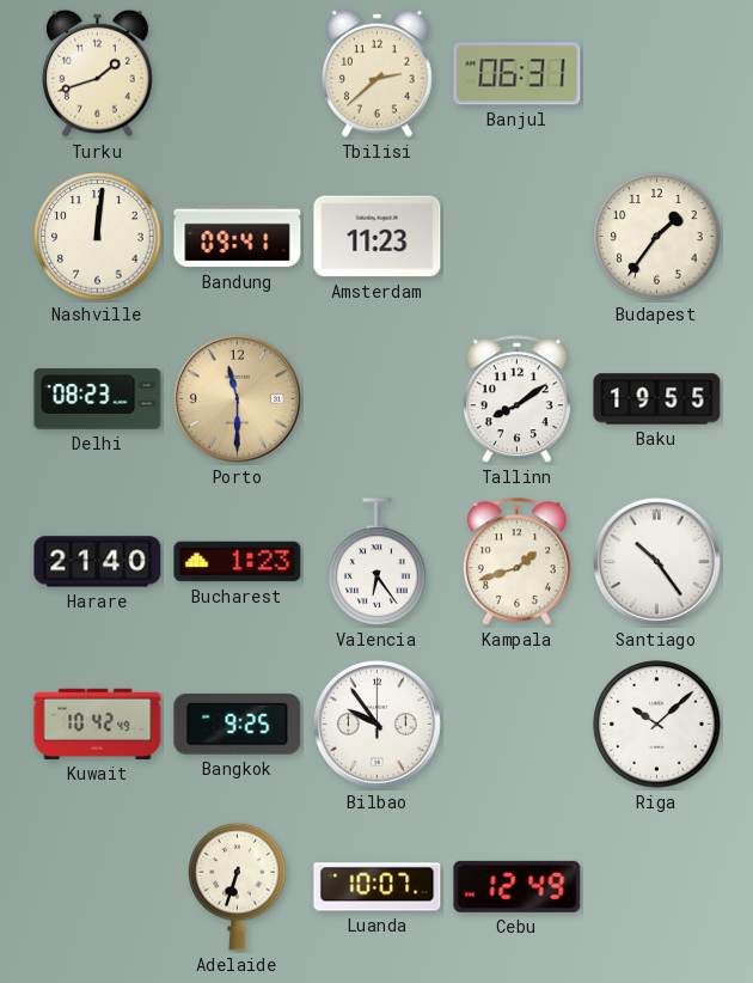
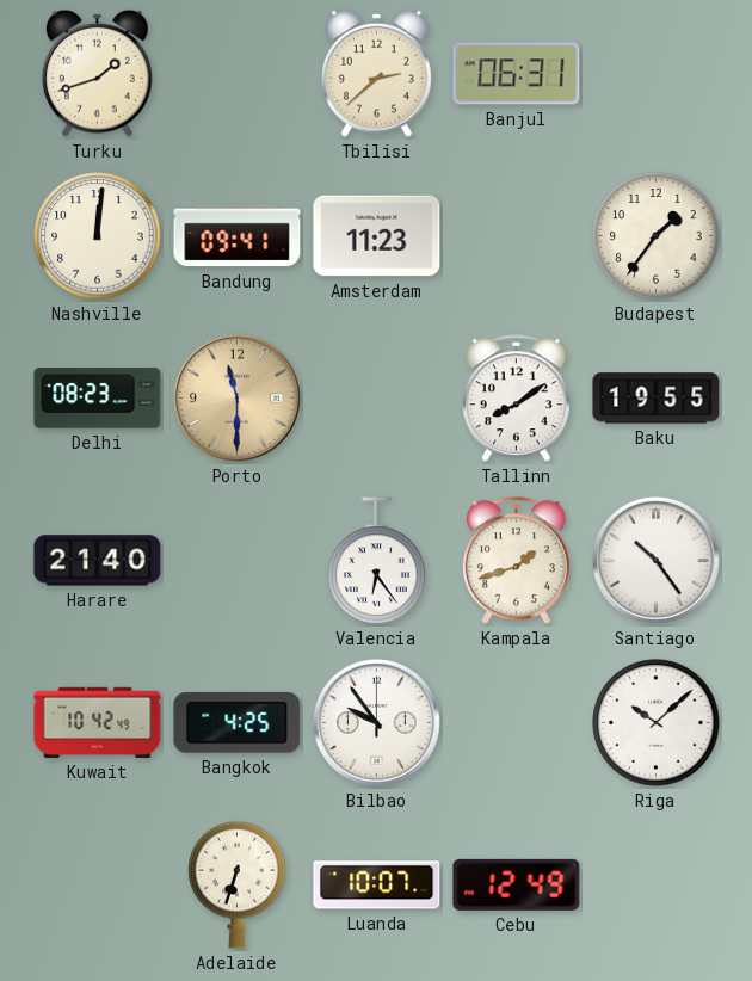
Bucharest: 1:23 -> none (238, 562)
Bangkok: 9:25 -> 4:25 (238, 722)
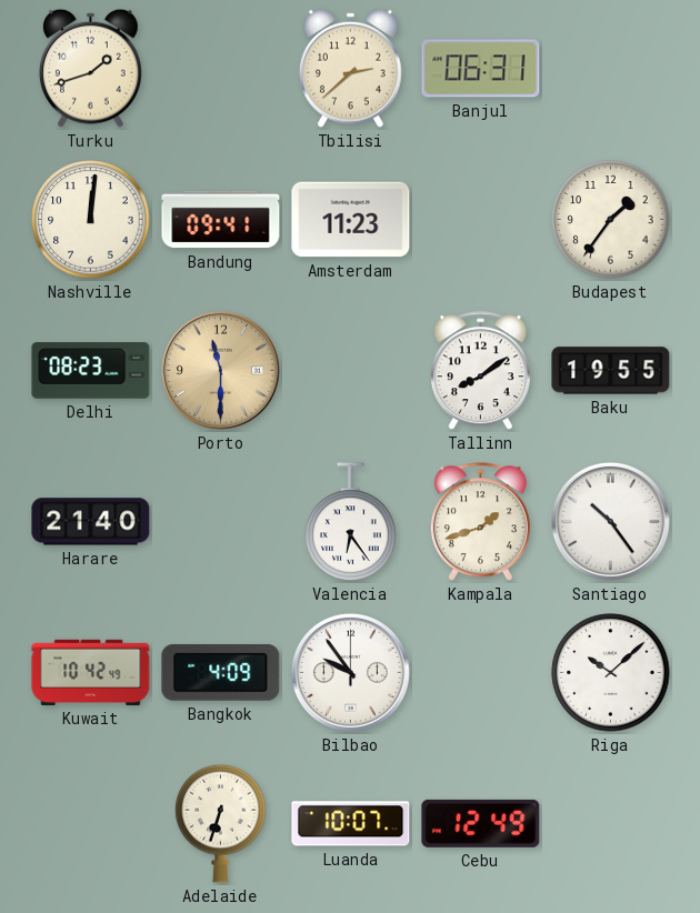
Bangkok: 4:25 -> 4:09 (221, 672)
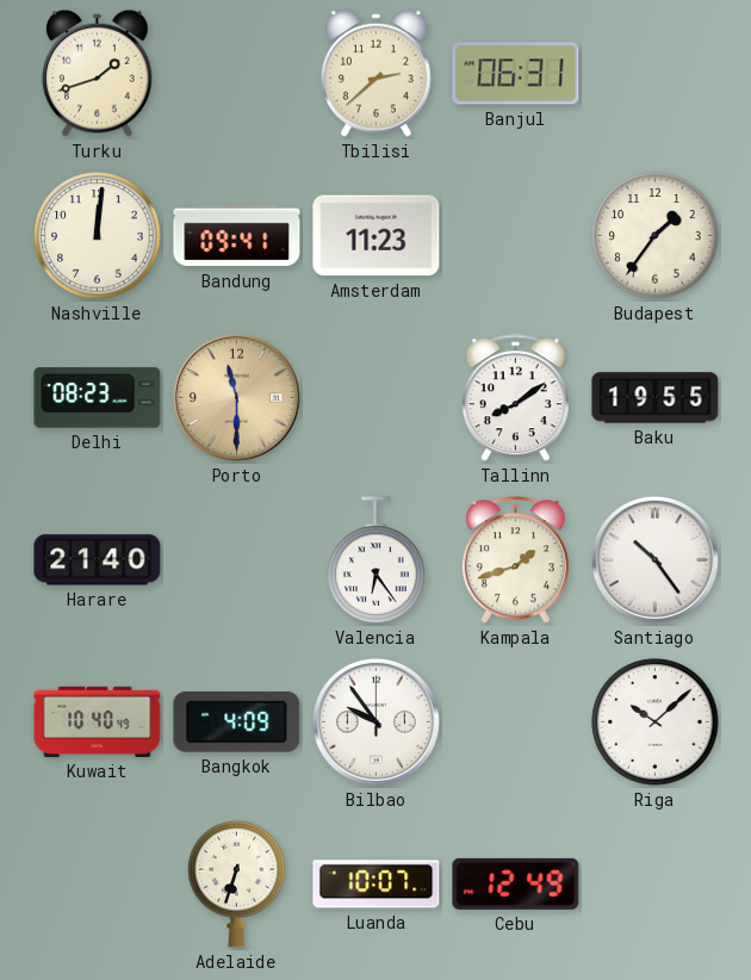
Kuwait: 10:42 -> 10:40 (98, 721)
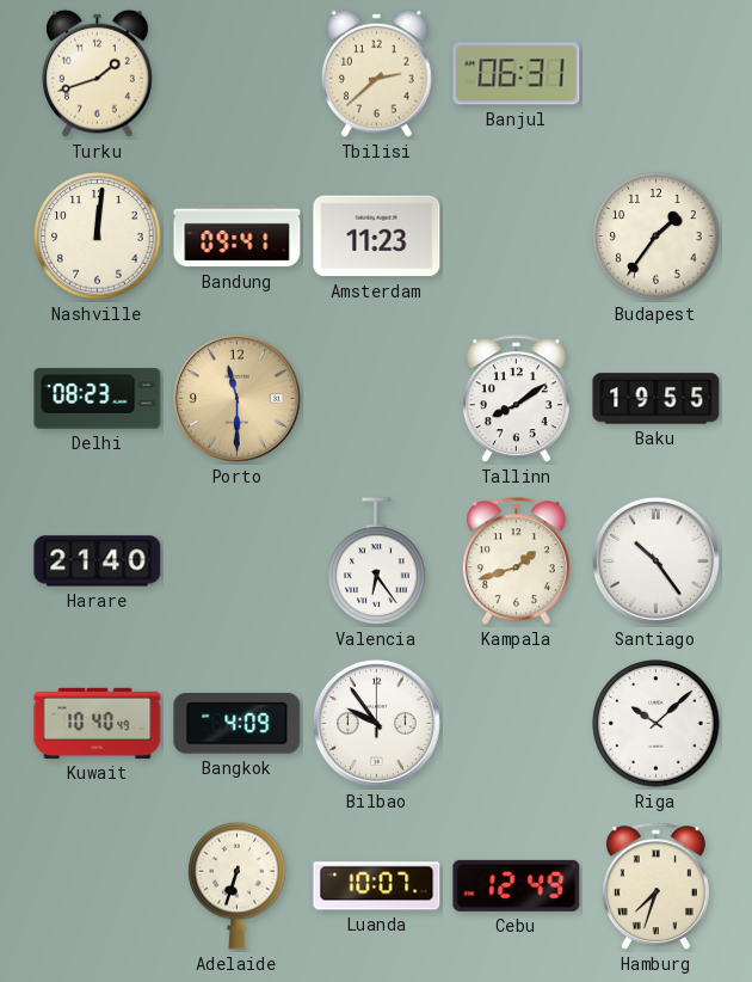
Hamburg: none -> 7:33 (655, 886)
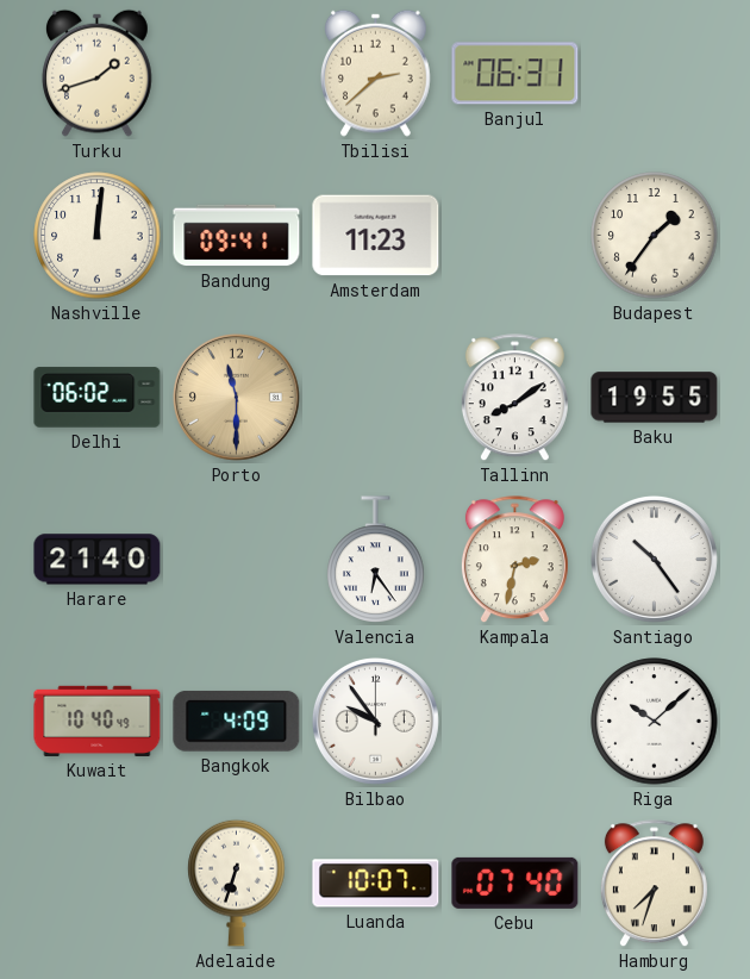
Delhi: 08:23 -> 06:02 (98, 398)
Kampala: 1:42 -> 2:32 (514, 560)
Cebu: 12:49 -> 07:40 (515, 883)
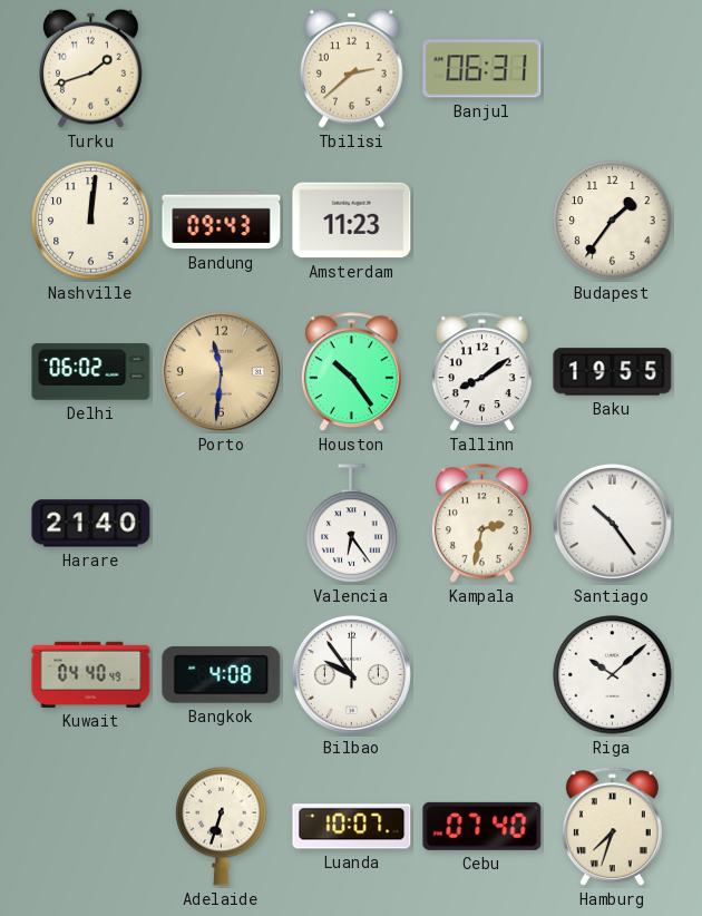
Bandung: 09:41 -> 09:43 (222, 221)
Porto: 11:30 -> 11:31 (221, 371)
Houston: none -> 10:24 (351, 372)
Kuwait: 10:40 -> 04:40 (91, 674)
Bangkok: 4:09 -> 4:08 (222, 674)
